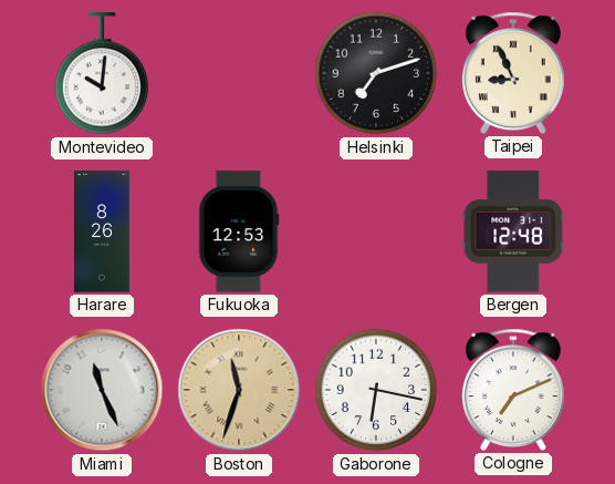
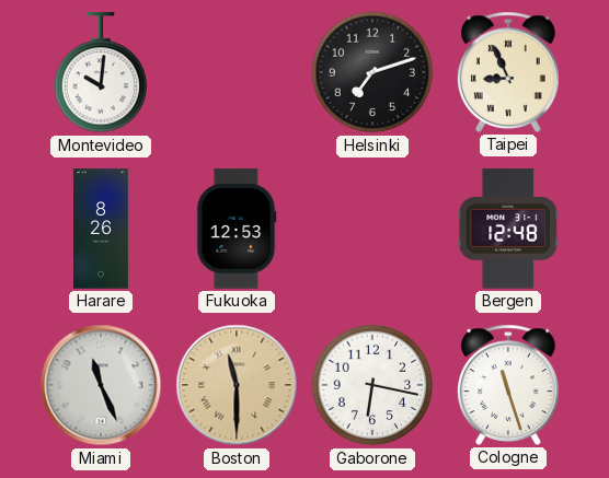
Boston: 11:33 -> 11:30 (237, 385)
Cologne: 7:11 -> 11:27 (509, 385)
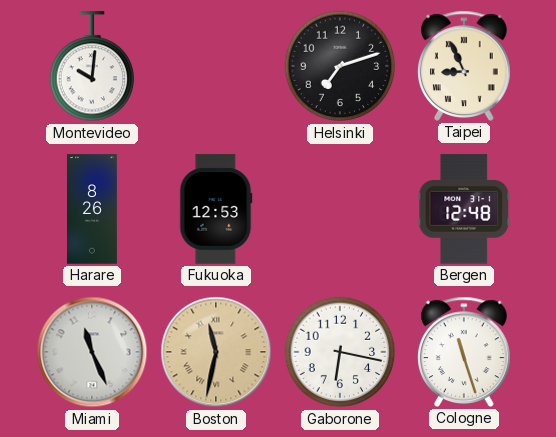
Boston: 11:30 -> 11:32 (216, 352)
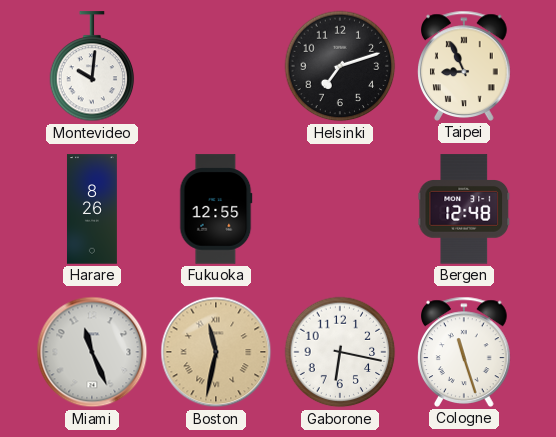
Fukuoka: 12:53 -> 12:55 (216, 209)
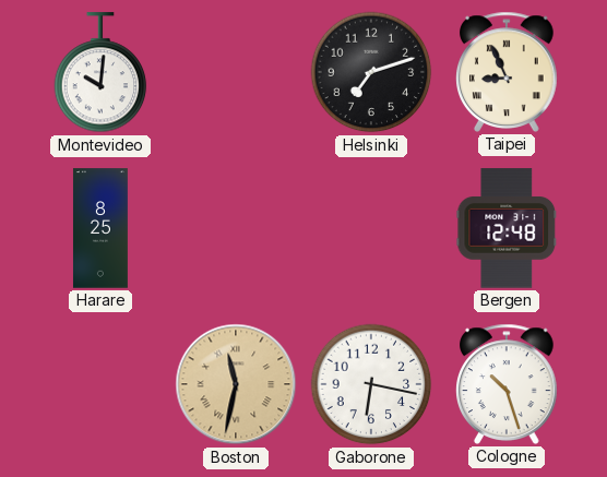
Harare: 8:26 -> 8:25 (100, 228)
Fukuoka: 12:55 -> none (216, 209)
Miami: 11:26 -> none (92, 352)
Cologne: 11:27 -> 10:27 (508, 384)
